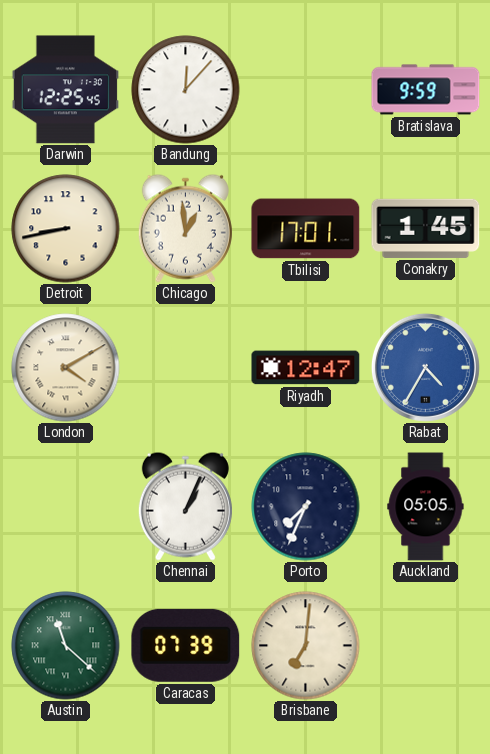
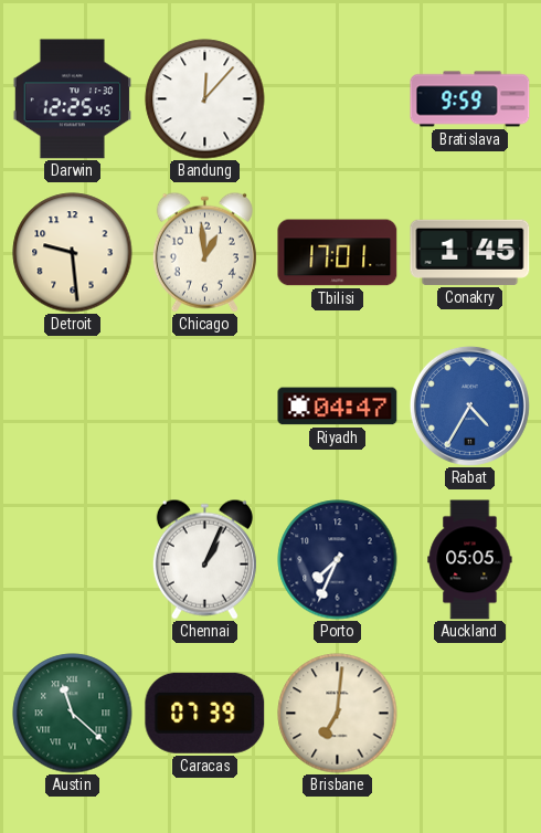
Detroit: 8:43 -> 9:29 (73, 253)
London: 4:10 -> none (66, 368)
Riyadh: 12:47 -> 04:47 (338, 407)
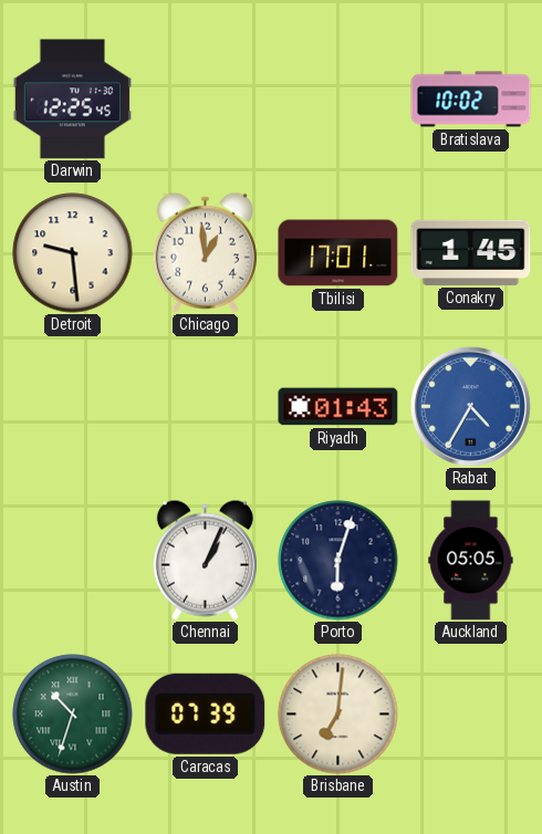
Bandung: 12:07 -> none (205, 99)
Bratislava: 9:59 -> 10:02 (471, 100)
Riyadh: 04:47 -> 01:43 (338, 407)
Porto: 7:34 -> 6:03 (338, 561)
Austin: 11:22 -> 10:33 (73, 715)
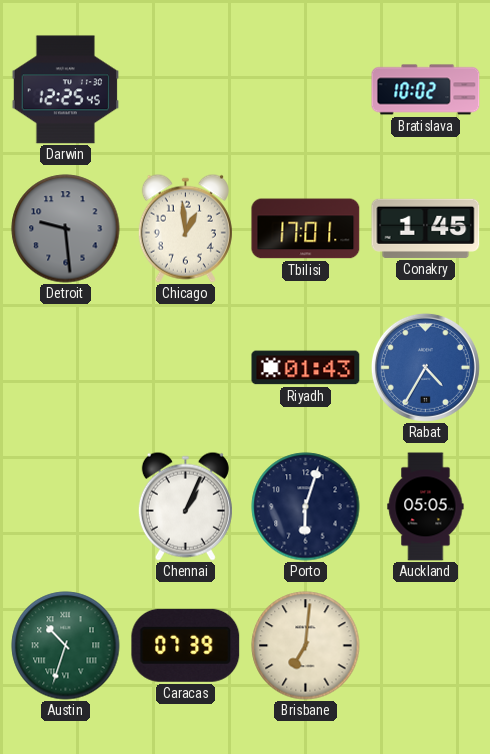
Detroit dial: cream -> grey (66, 229)
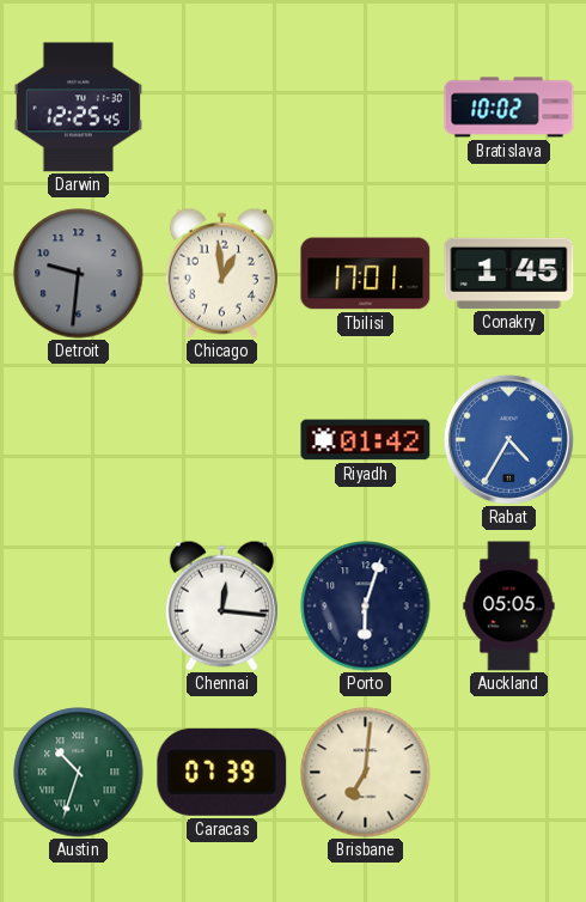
Detroit: 9:29 -> 9:31 (79, 274)
Riyadh: 01:43 -> 01:42 (366, 440)
Chennai: 1:04 -> 12:16 (221, 605)
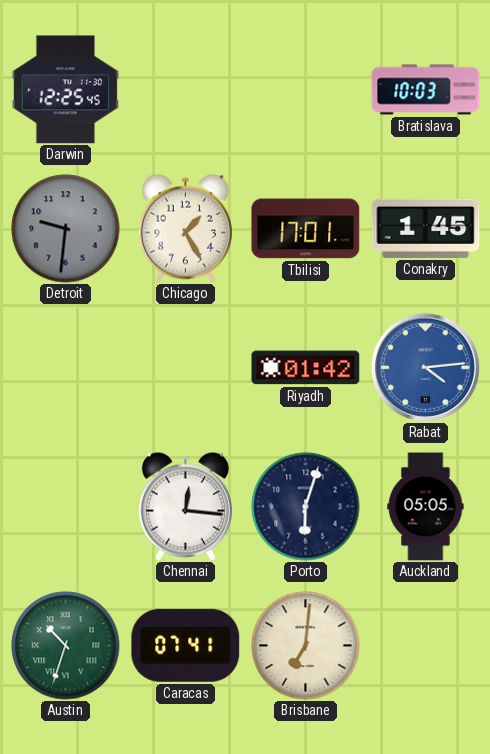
Bratislava: 10:02 -> 10:03 (426, 90)
Chicago: 12:59 -> 1:25 (185, 228)
Rabat: 4:35 -> 4:14 (425, 367)
Caracas: 07:39 -> 07:41 (186, 645)
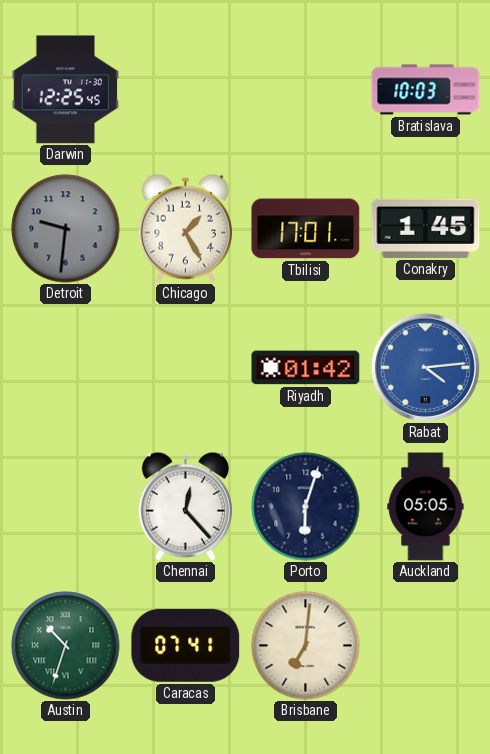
Chennai: 12:16 -> 12:23 (185, 506)
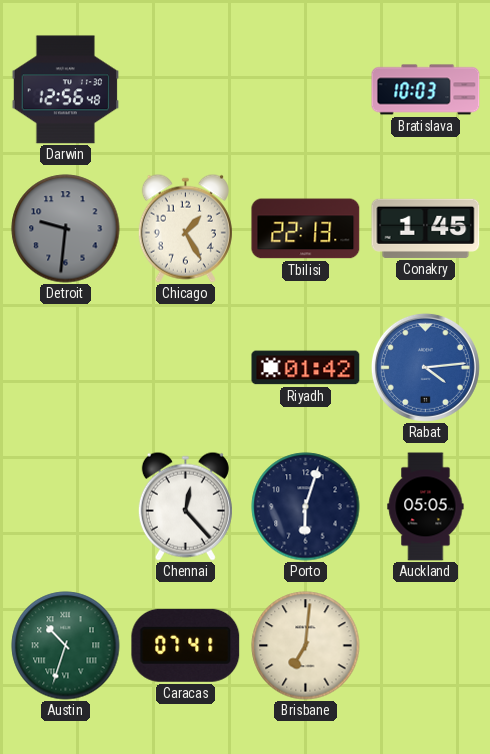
Darwin: 12:25 -> 12:56 (65, 90)
Tbilisi: 17:01 -> 22:13 (306, 229)
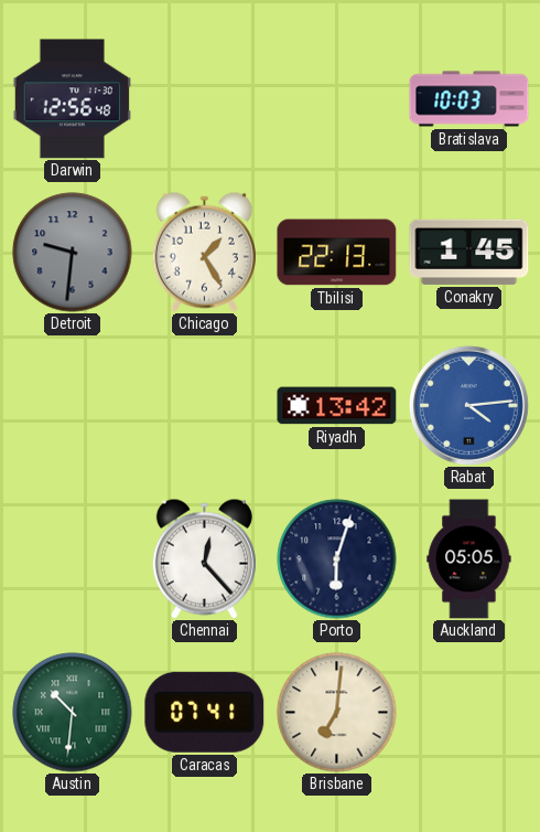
Riyadh: 01:42 -> 13:42 (337, 406)
Austin: 10:33 -> 10:31 (73, 713)
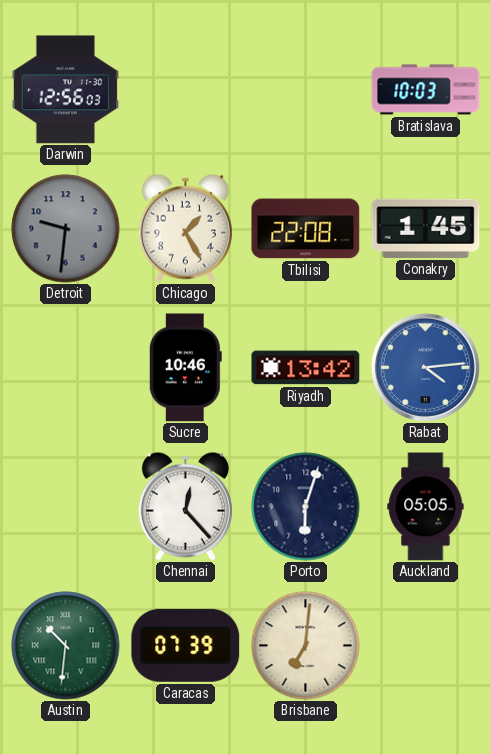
Darwin: 12:56:48 -> 12:56:03 (65, 90)
Tbilisi: 22:13 -> 22:08 (306, 229)
Sucre: none -> 10:46 (185, 368)
Caracas: 07:41 -> 07:39 (186, 645)
